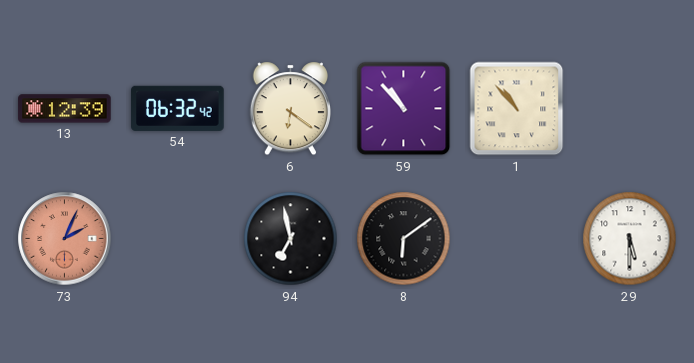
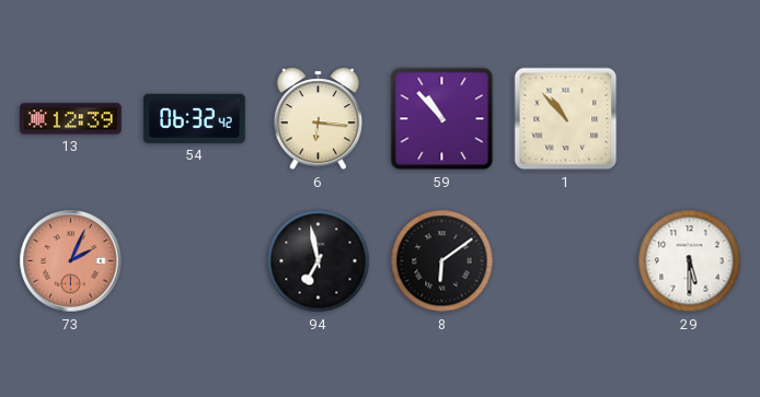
6: 6:21 -> 6:16 (318, 119)
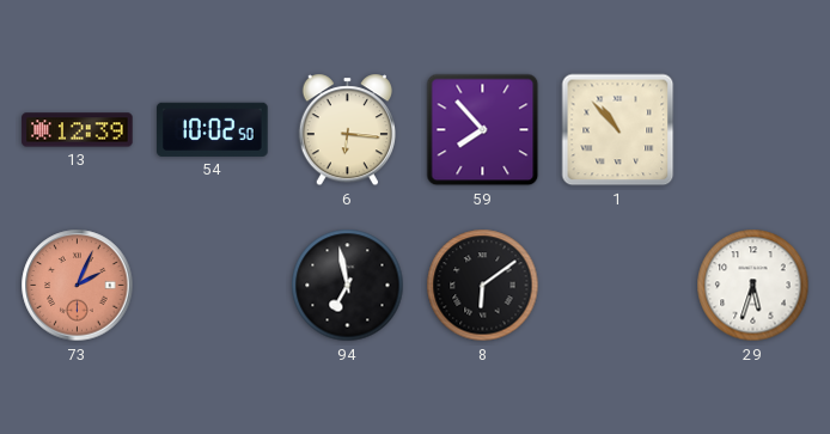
54: 06:32 -> 10:02 (213, 129)
59: 10:53 -> 7:53 (483, 130)
29: 5:30 -> 5:33 (753, 286)
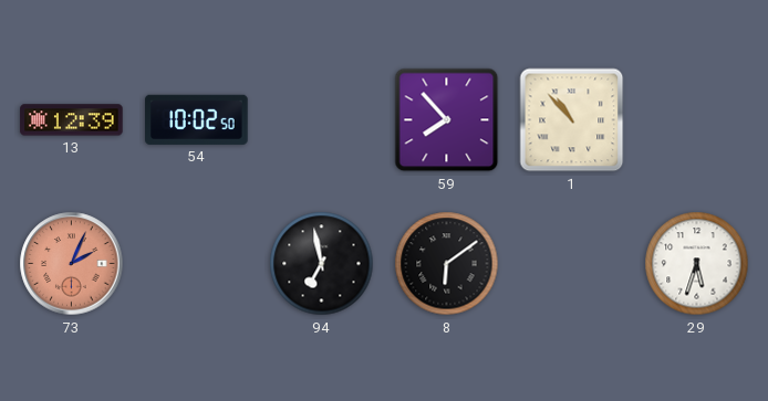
6: 6:16 -> none (347, 130)
